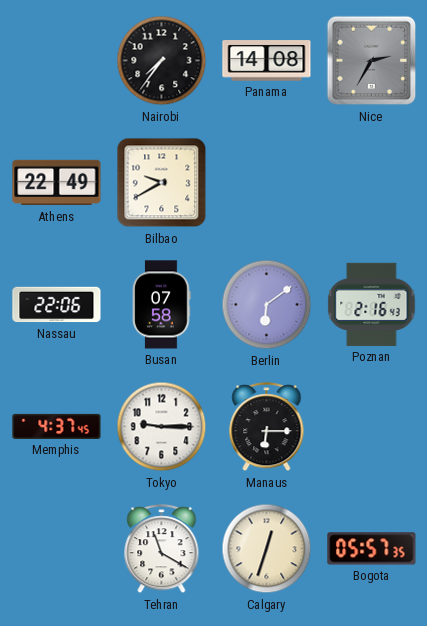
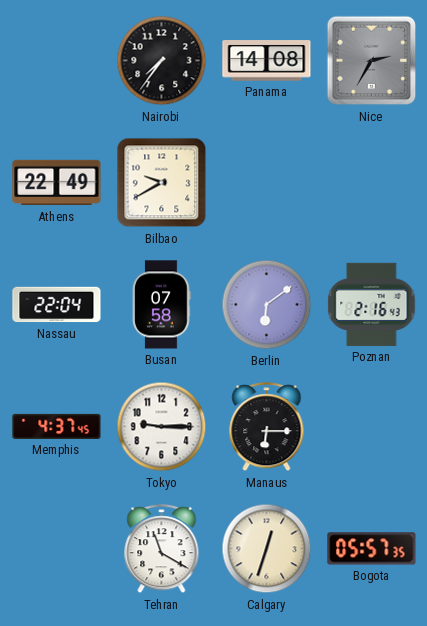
Nassau: 22:06 -> 22:04 (57, 305)
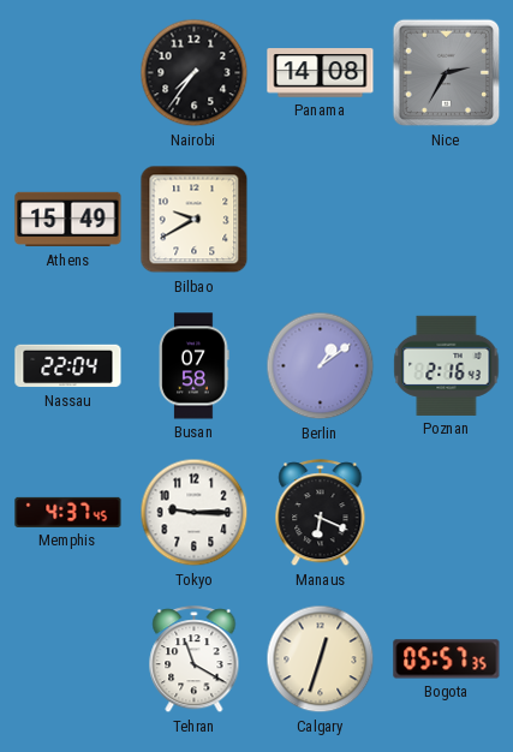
Athens: 22:49 -> 15:49 (68, 220)
Berlin: 6:09 -> 1:09 (321, 366)
Manaus: 6:15 -> 6:19 (321, 513)
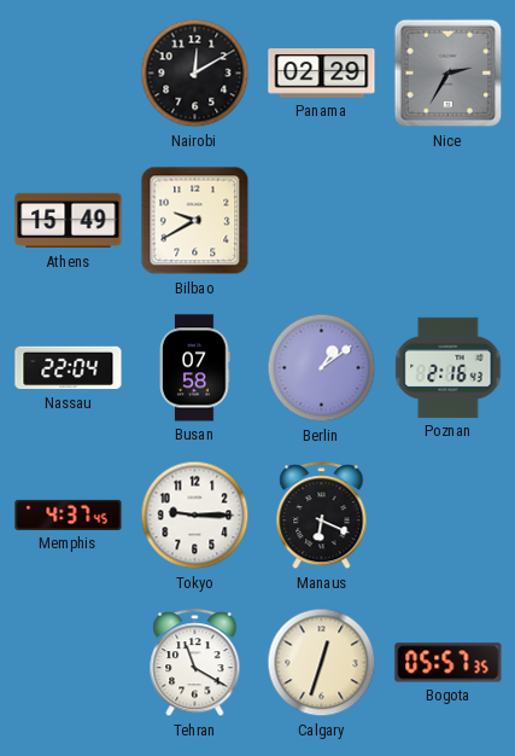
Nairobi: 7:36 -> 12:10 (195, 74)
Panama: 14:08 -> 02:29 (322, 74)
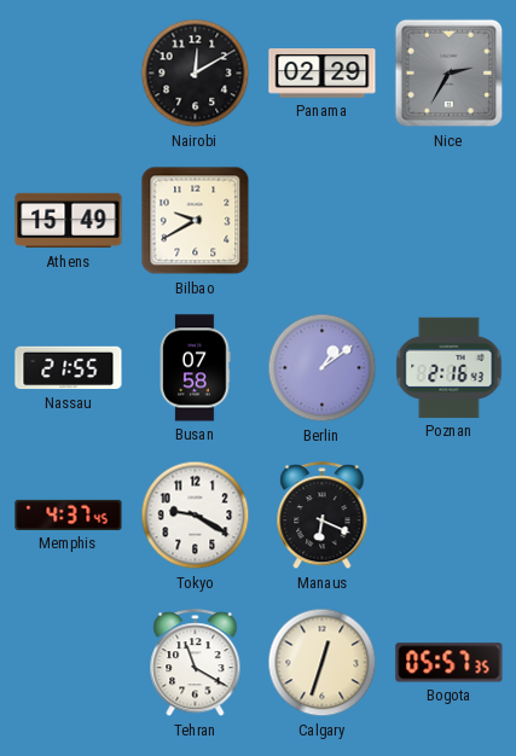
Nassau: 22:04 -> 21:55 (69, 368)
Tokyo: 9:15 -> 9:20 (196, 516)
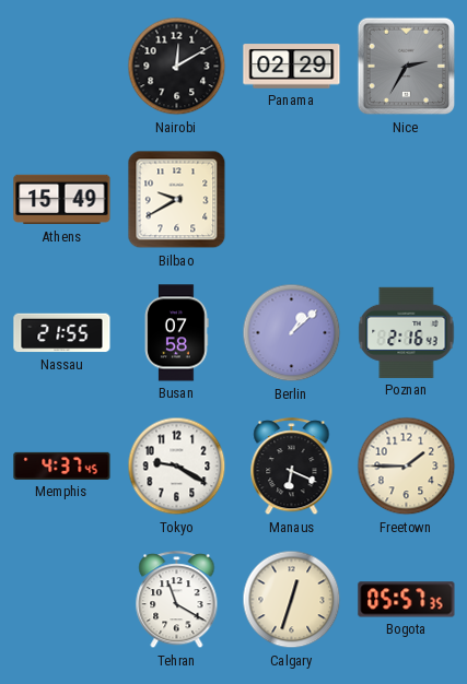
Berlin: 1:09 -> 1:08 (292, 333)
Freetown: none -> 1:45 (407, 467)
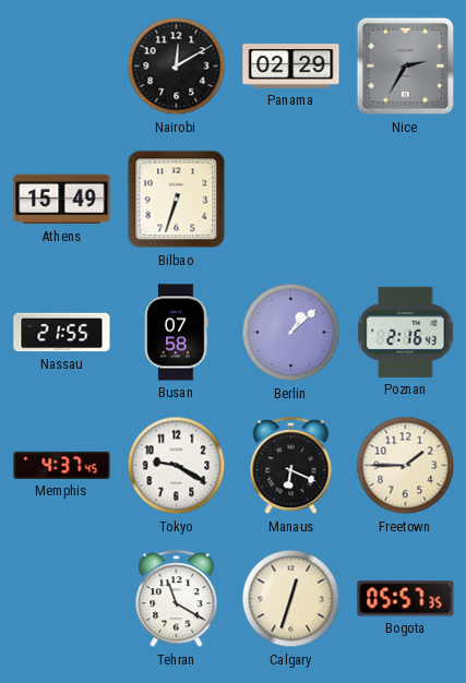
Bilbao: 9:40 -> 6:33 (177, 200)
